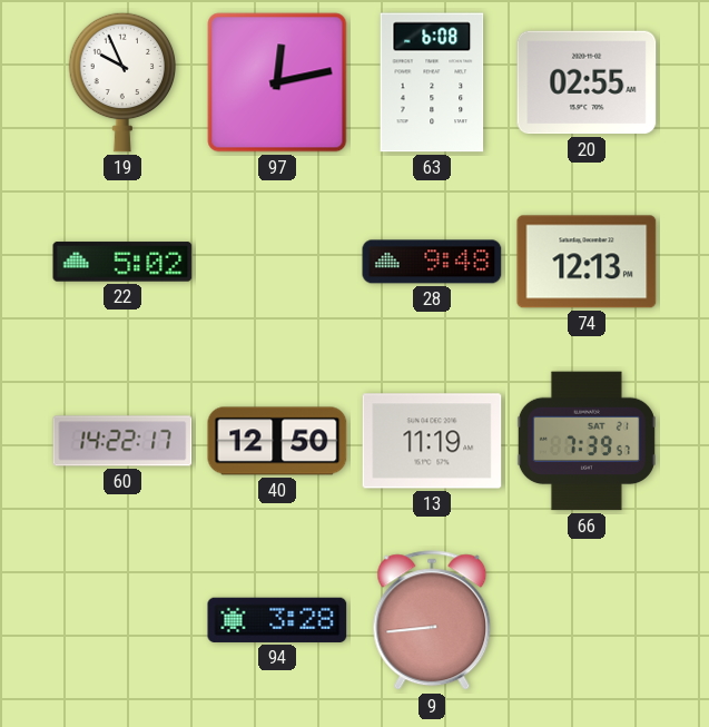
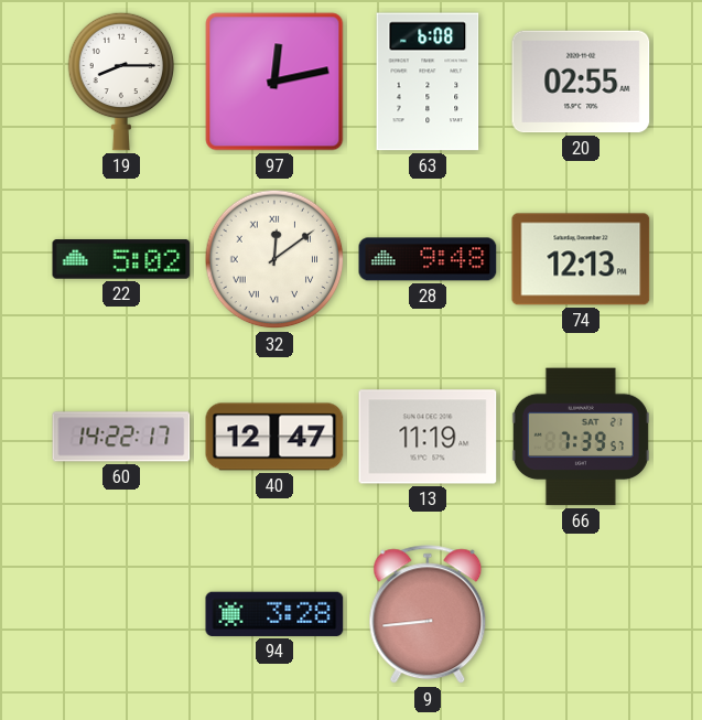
19: 9:56 -> 8:15 (121, 82)
32: none -> 12:09 (274, 259)
40: 12:50 -> 12:47 (274, 437)
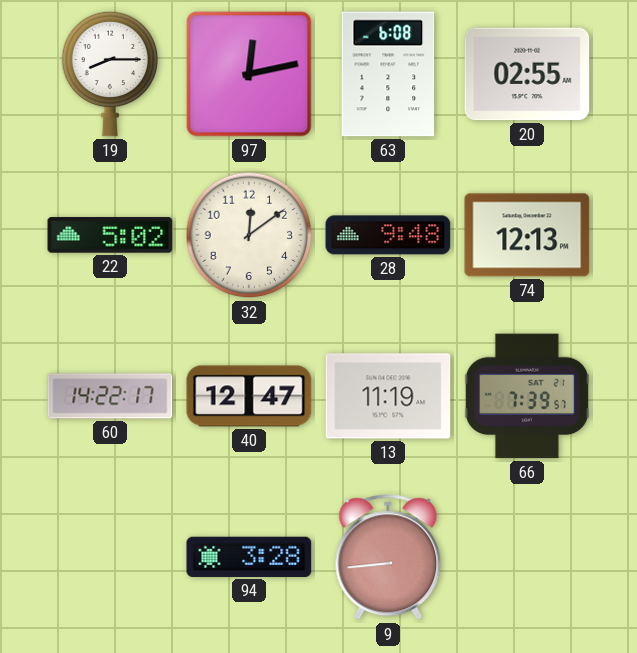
32 numerals: Roman -> Arabic (249, 235)
